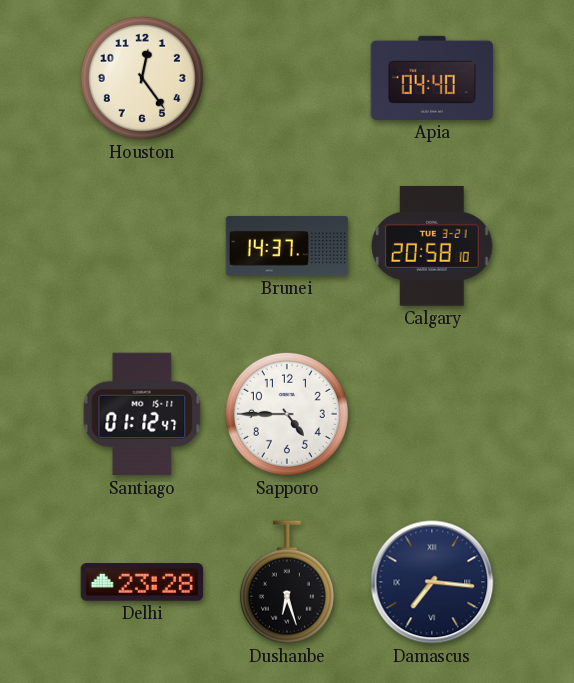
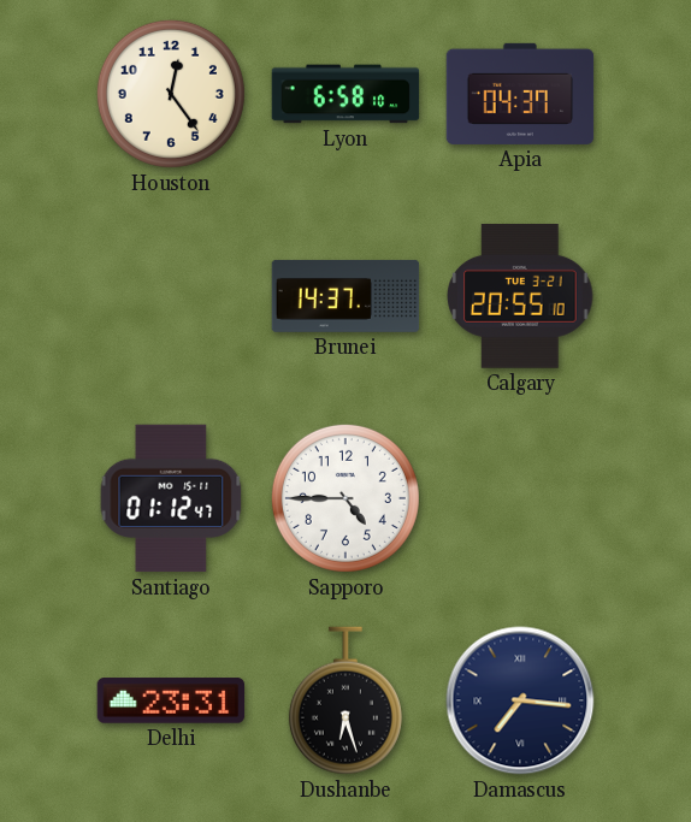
Lyon: none -> 6:58 (345, 94)
Apia: 04:40 -> 04:37 (520, 94)
Calgary: 20:58 -> 20:55 (520, 296)
Delhi: 23:28 -> 23:31 (171, 700)
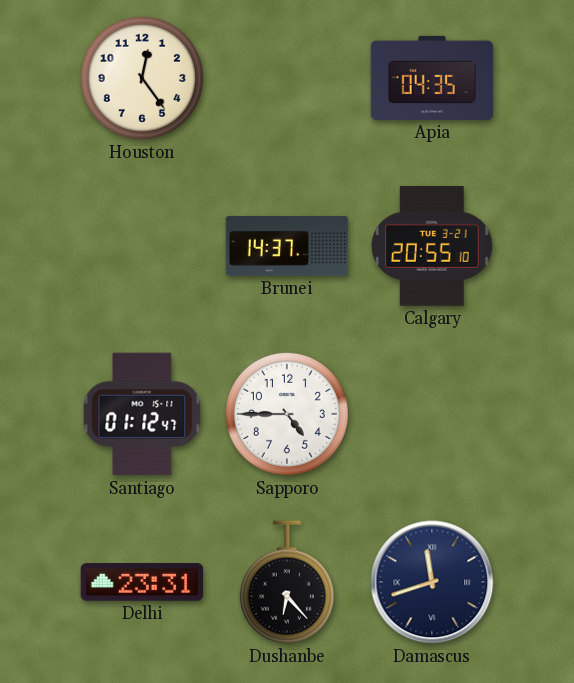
Lyon: 6:58 -> none (345, 94)
Apia: 04:37 -> 04:35 (432, 78)
Dushanbe: 6:27 -> 6:23 (287, 582)
Damascus: 7:16 -> 11:42 (432, 582)
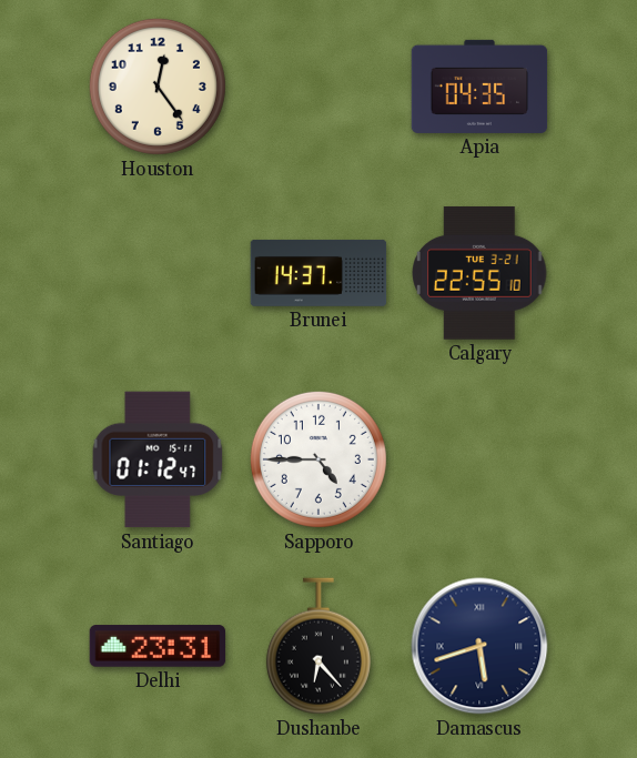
Calgary: 20:55 -> 22:55 (479, 273)
Damascus: 11:42 -> 5:42 (479, 646)
